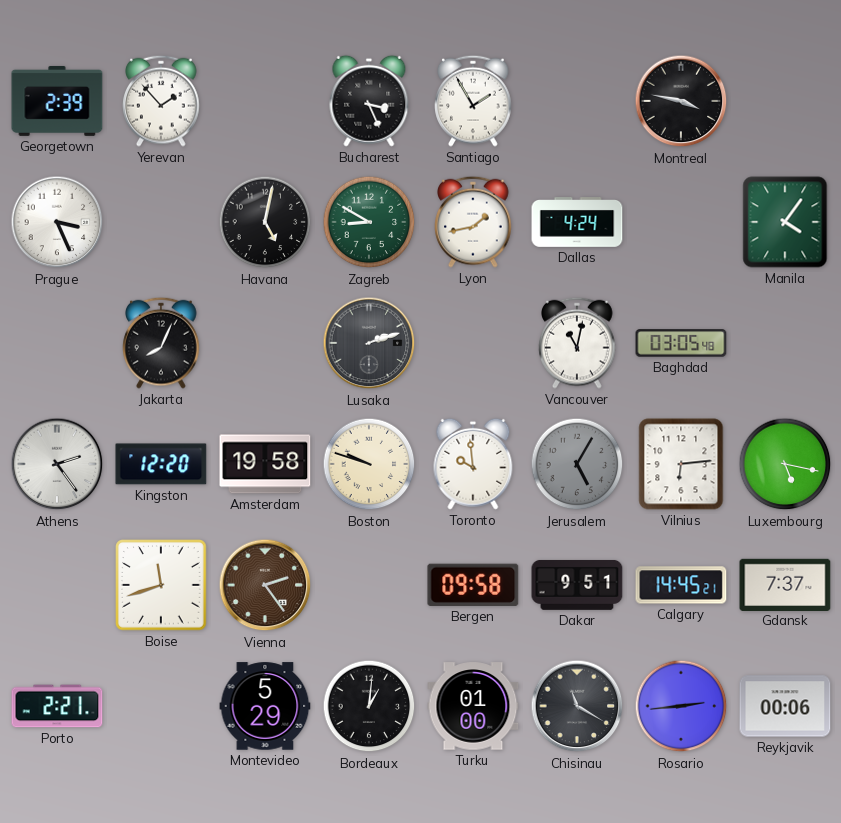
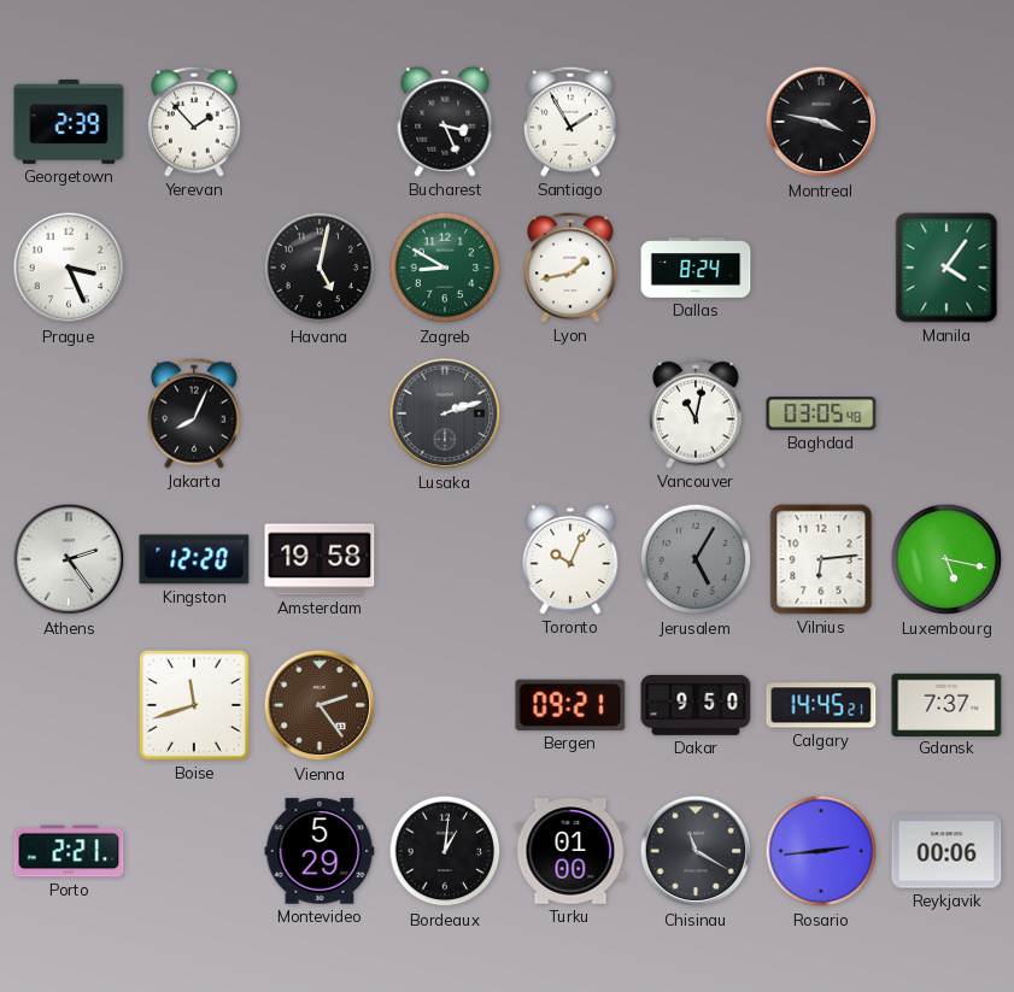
Dallas: 4:24 -> 8:24 (696, 268)
Boston: 9:48 -> none (369, 464)
Toronto: 9:59 -> 10:04 (570, 559)
Bergen: 09:58 -> 09:21 (570, 705)
Dakar: 9:51 -> 9:50 (696, 705)
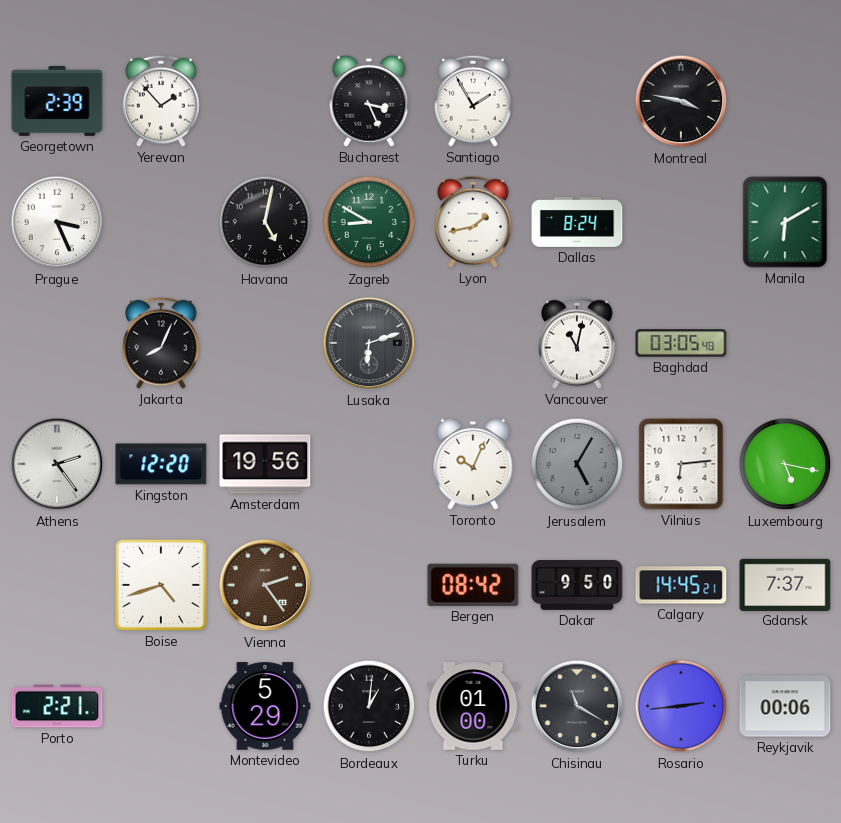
Manila: 4:06 -> 6:10 (785, 222)
Lusaka: 2:12 -> 6:12 (369, 343)
Amsterdam: 19:58 -> 19:56 (265, 464)
Boise: 11:42 -> 4:42 (161, 585)
Bergen: 09:21 -> 08:42 (473, 585)
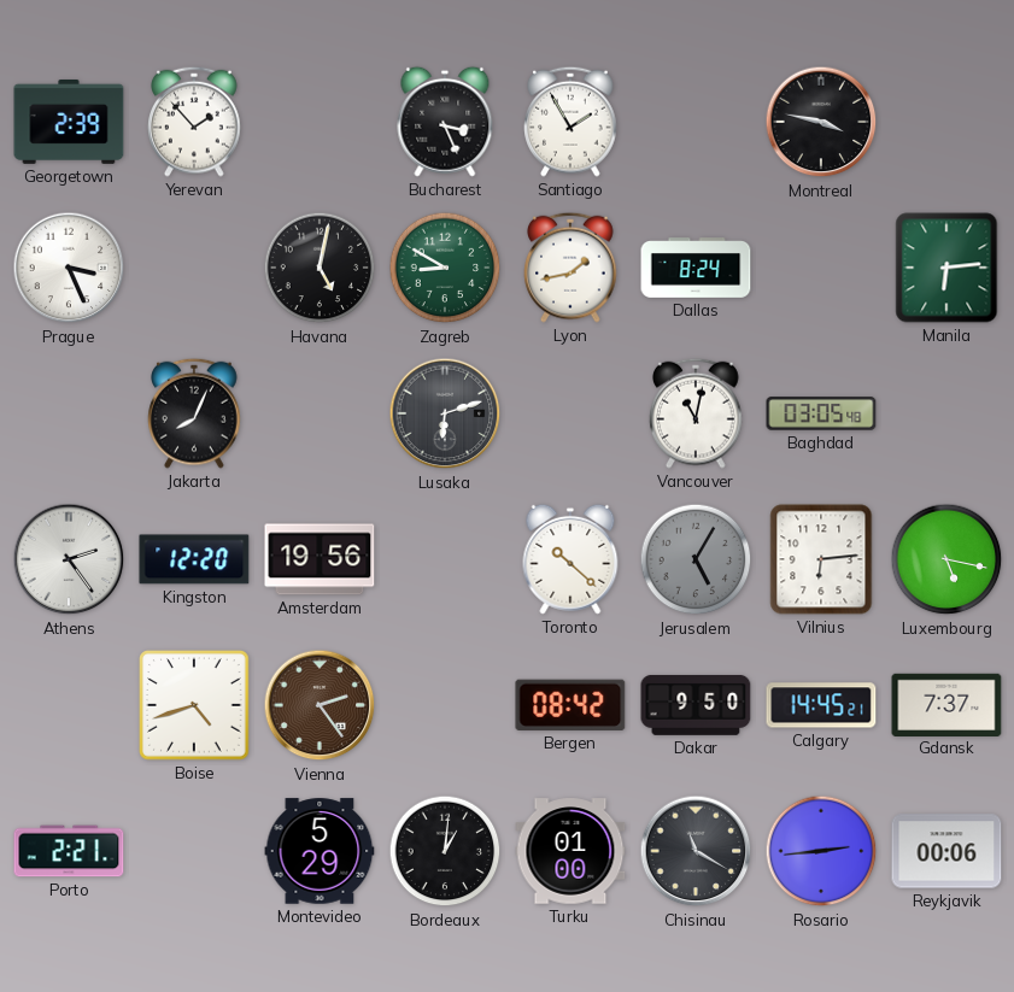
Manila: 6:10 -> 6:14 (946, 268)
Toronto: 10:04 -> 10:22 (570, 559)
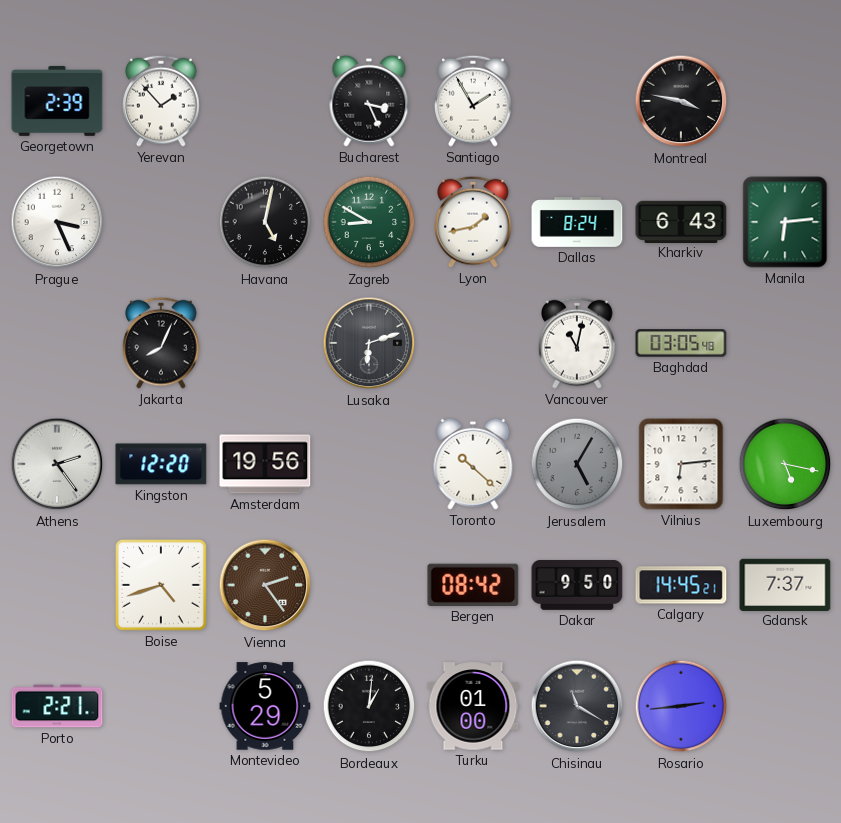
Kharkiv: none -> 6:43 (681, 221)
Reykjavik: 00:06 -> none (946, 851)
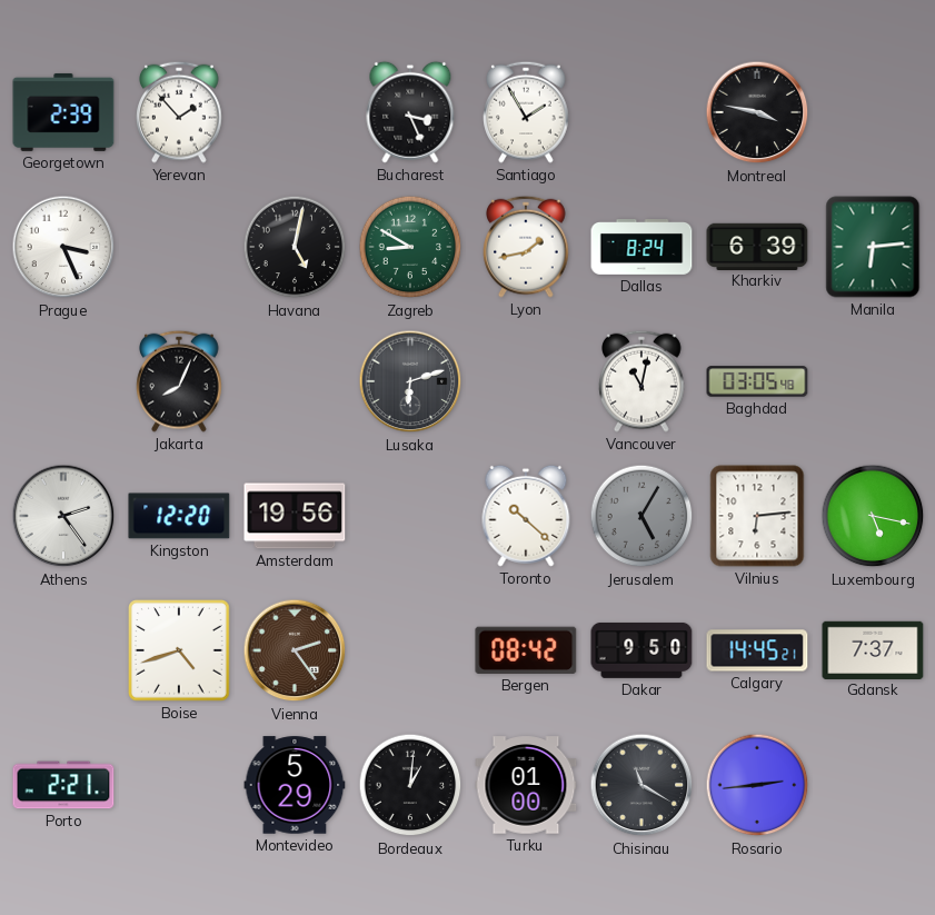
Kharkiv: 6:43 -> 6:39 (757, 246)
